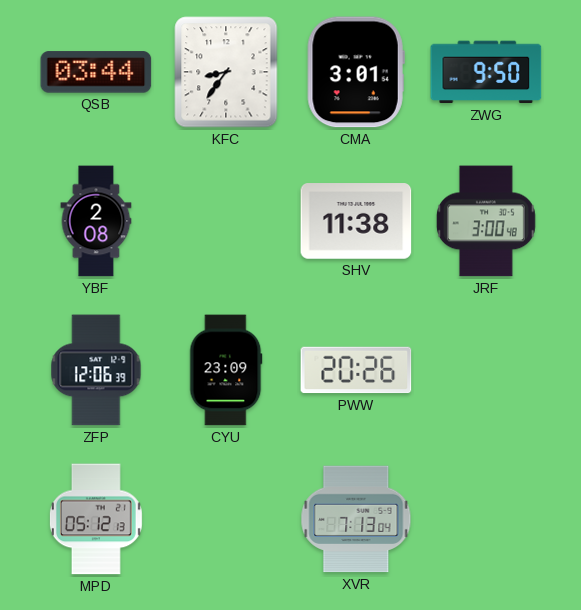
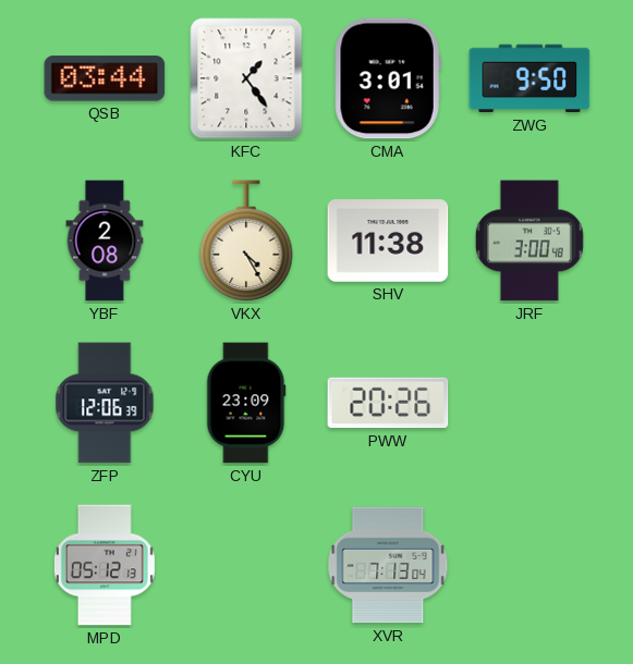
KFC: 8:36 -> 1:24 (246, 78)
VKX: none -> 4:25 (246, 242)
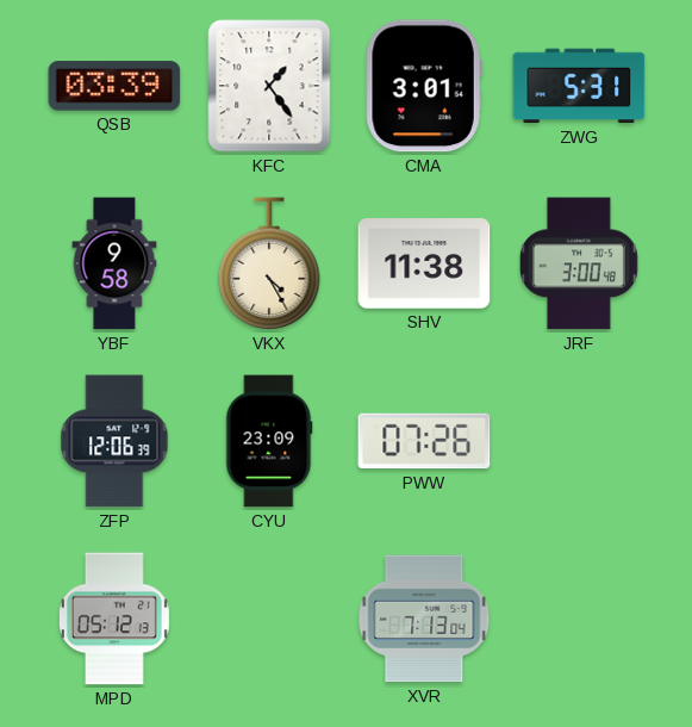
QSB: 03:44 -> 03:39 (114, 86)
ZWG: 9:50 -> 5:31 (579, 86)
YBF: 2:08 -> 9:58 (114, 263)
PWW: 20:26 -> 07:26 (424, 441)
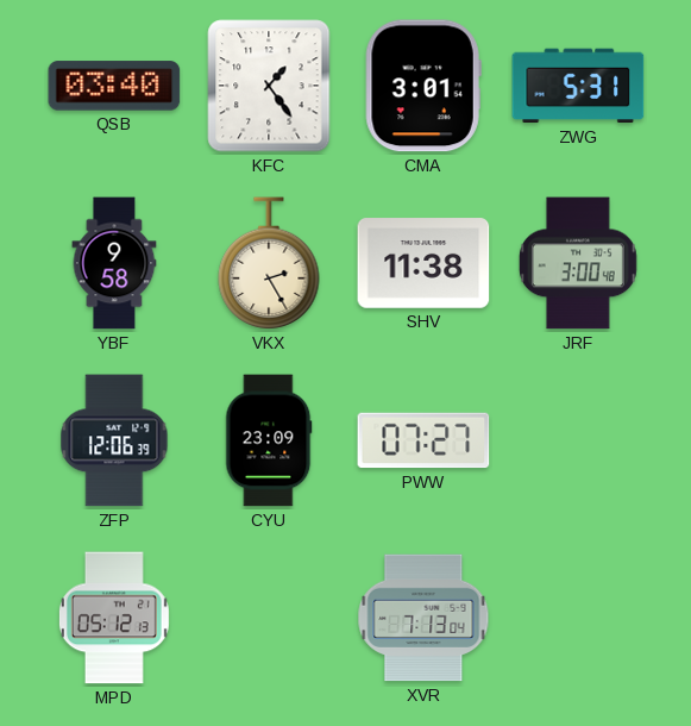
QSB: 03:39 -> 03:40 (114, 86)
VKX: 4:25 -> 2:25 (269, 264)
PWW: 07:26 -> 07:27 (423, 440)
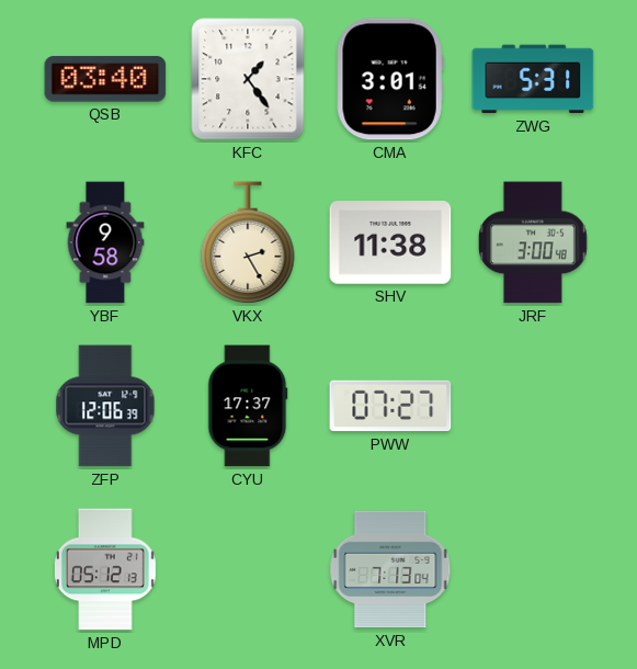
CYU: 23:09 -> 17:37 (248, 406)
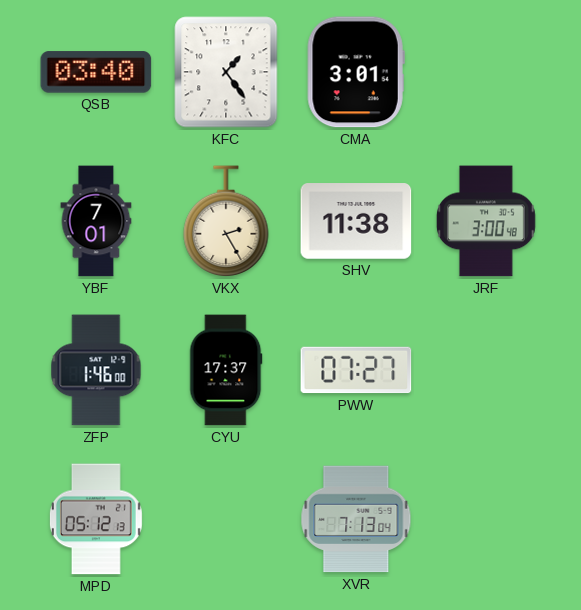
ZWG: 5:31 -> none (533, 79)
YBF: 9:58 -> 7:01 (96, 221)
ZFP: 12:06 -> 1:46 (96, 370)
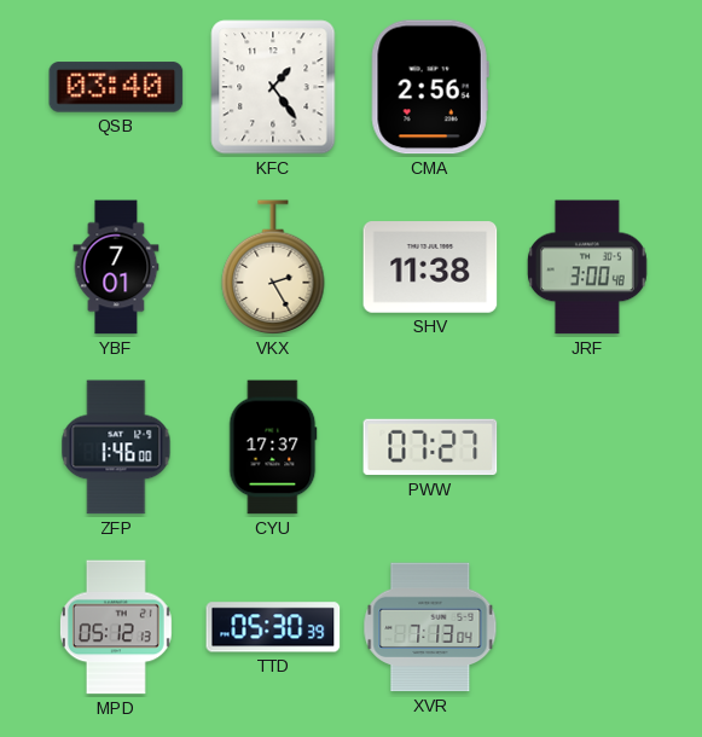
CMA: 3:01 -> 2:56 (430, 87)
TTD: none -> 05:30 (273, 627)
